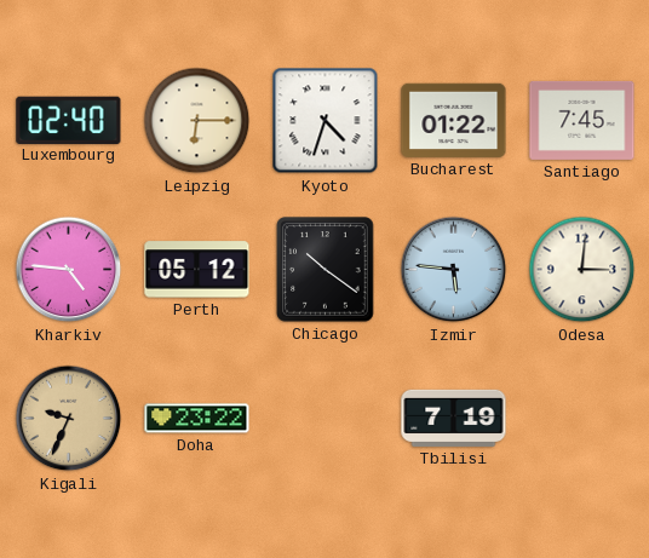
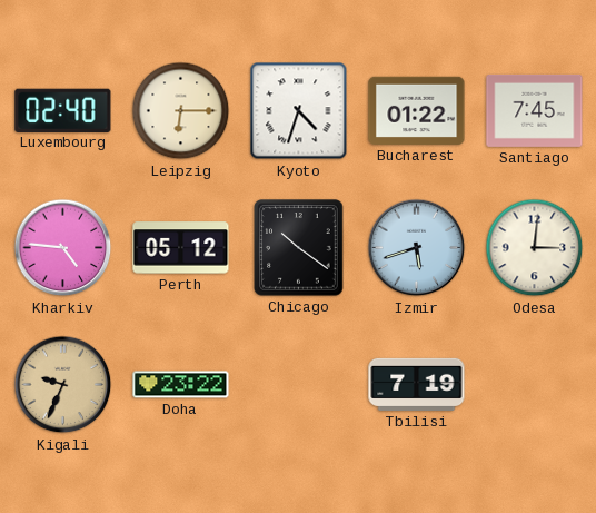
Izmir: 5:46 -> 5:42 (417, 248)
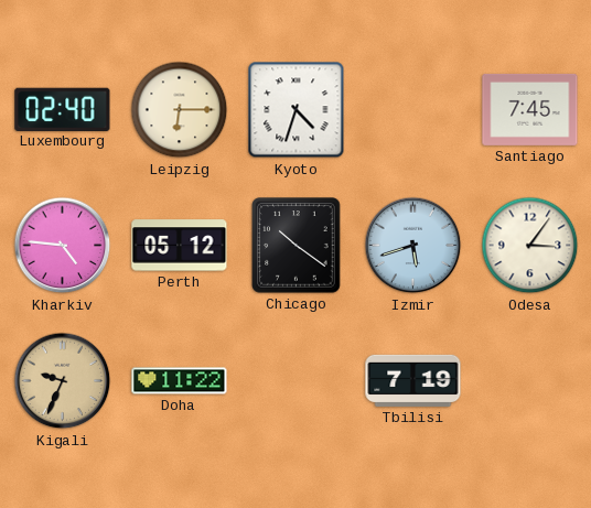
Bucharest: 01:22 -> none (417, 110)
Odesa: 3:01 -> 3:06 (530, 246)
Doha: 23:22 -> 11:22 (180, 381)
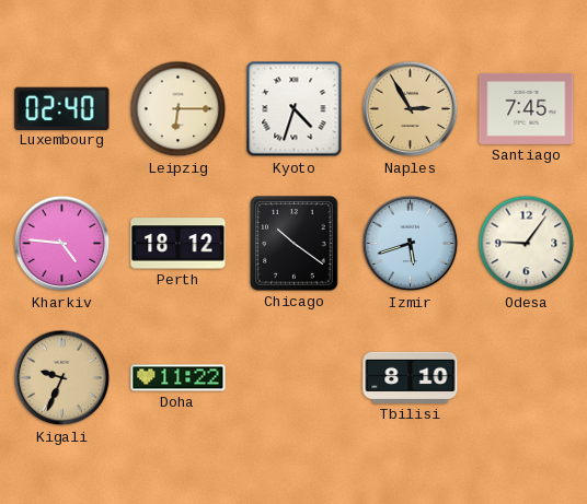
Naples: none -> 2:55 (411, 109)
Perth: 05:12 -> 18:12 (179, 244)
Odesa: 3:06 -> 9:06 (527, 244)
Tbilisi: 7:19 -> 8:10 (411, 377)
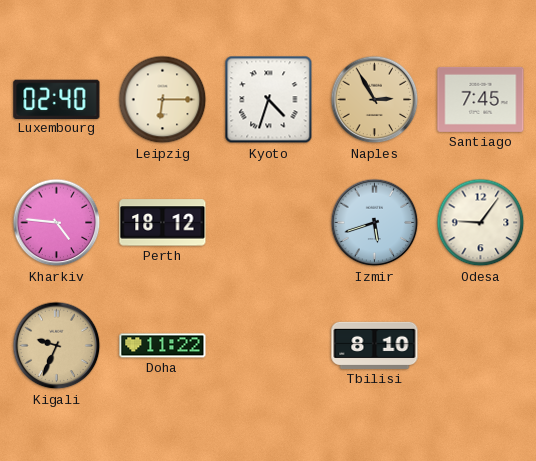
Chicago: 10:21 -> none (295, 244)
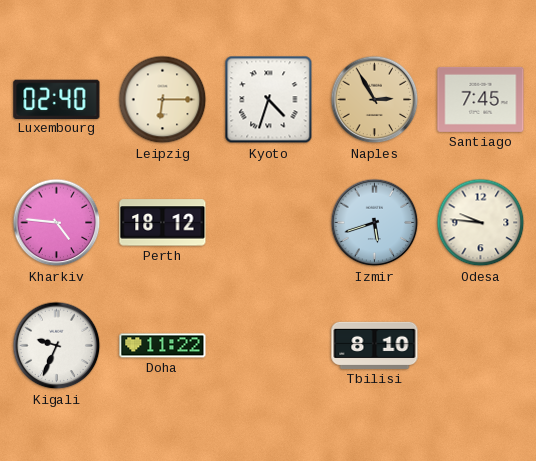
Odesa: 9:06 -> 9:46 (481, 223)
Kigali dial: champagne -> white (57, 346)
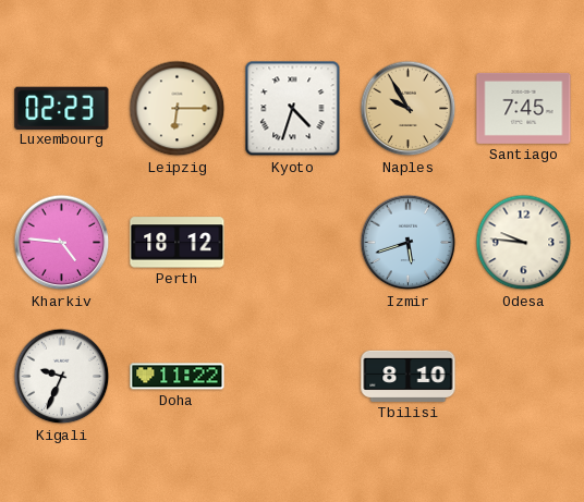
Luxembourg: 02:40 -> 02:23 (62, 108)
Naples: 2:55 -> 9:55 (409, 109)
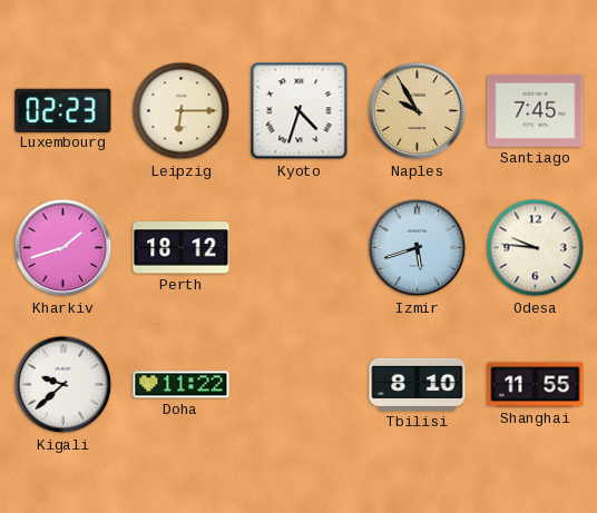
Kharkiv: 4:46 -> 1:42 (63, 248)
Kigali: 9:34 -> 9:38 (63, 385)
Shanghai: none -> 11:55 (536, 385)
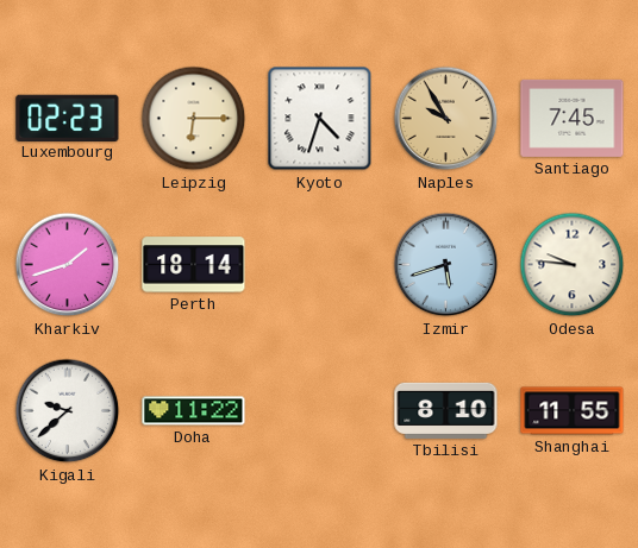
Perth: 18:12 -> 18:14 (194, 265)
